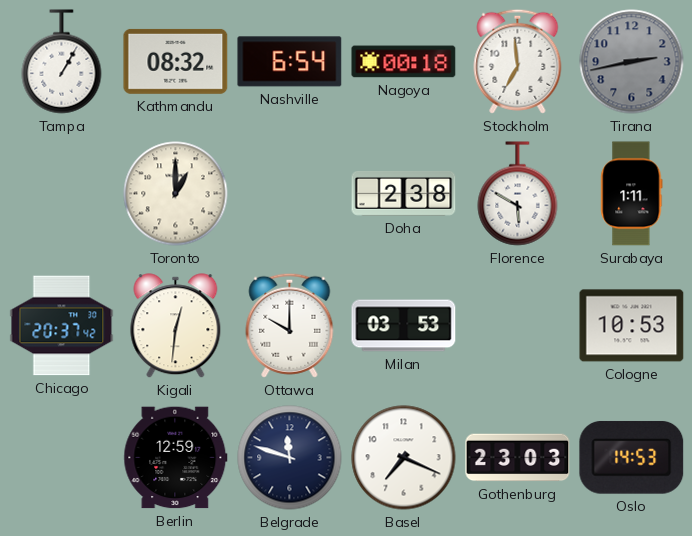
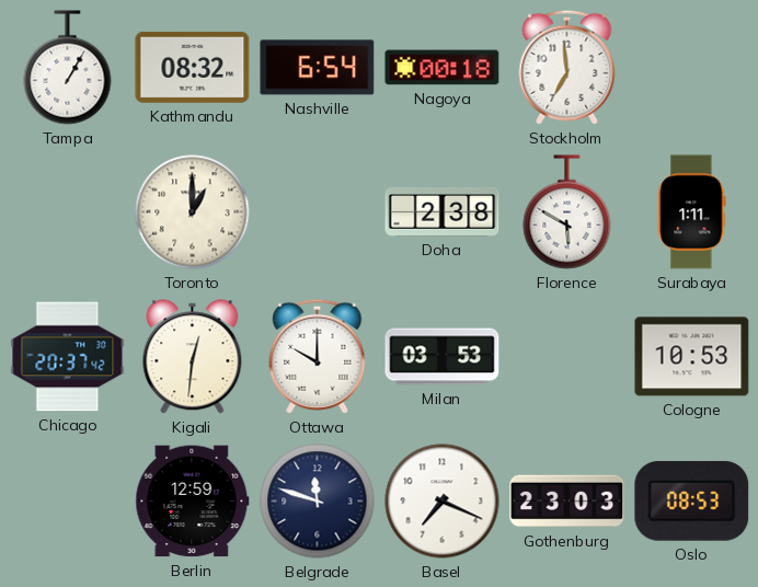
Tirana: 2:43 -> none (632, 62)
Oslo: 14:53 -> 08:53 (692, 500)
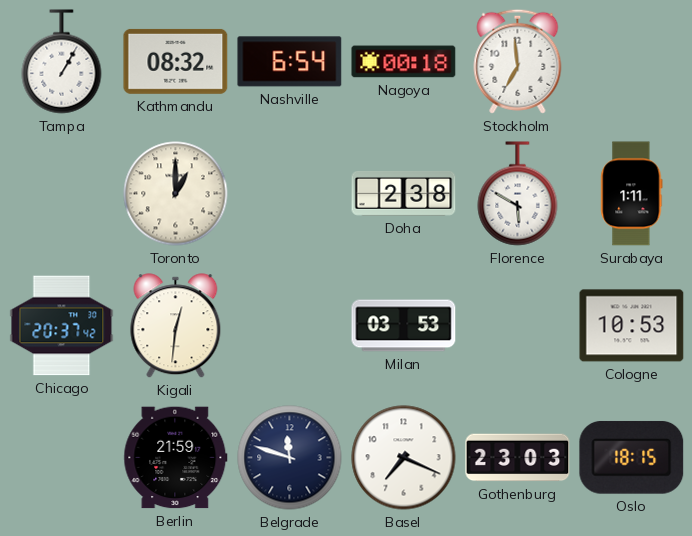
Ottawa: 10:00 -> none (318, 356)
Berlin: 12:59 -> 21:59 (176, 458)
Oslo: 08:53 -> 18:15 (632, 457)
